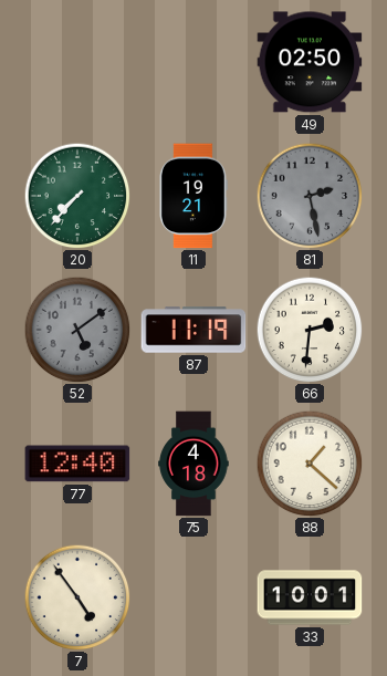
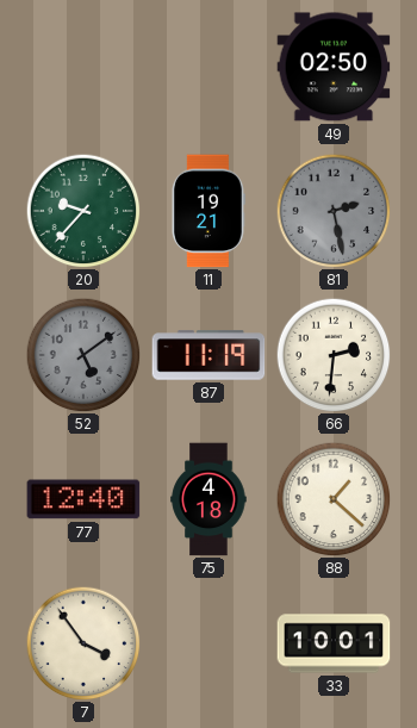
20: 7:37 -> 9:37 (83, 211)
7: 4:54 -> 3:54 (83, 643)
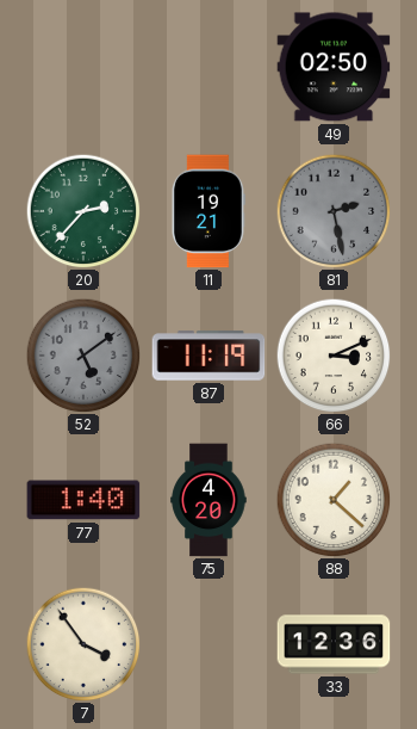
20: 9:37 -> 2:37 (83, 211)
66: 2:31 -> 3:11 (334, 356)
77: 12:40 -> 1:40 (83, 500)
75: 4:18 -> 4:20 (208, 500)
33: 10:01 -> 12:36 (334, 644)
